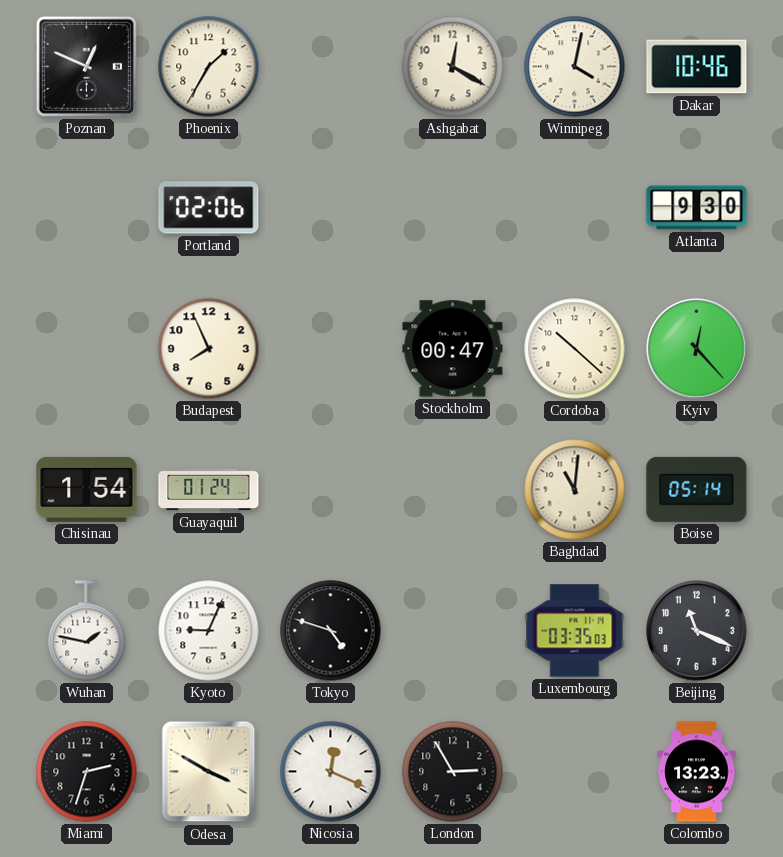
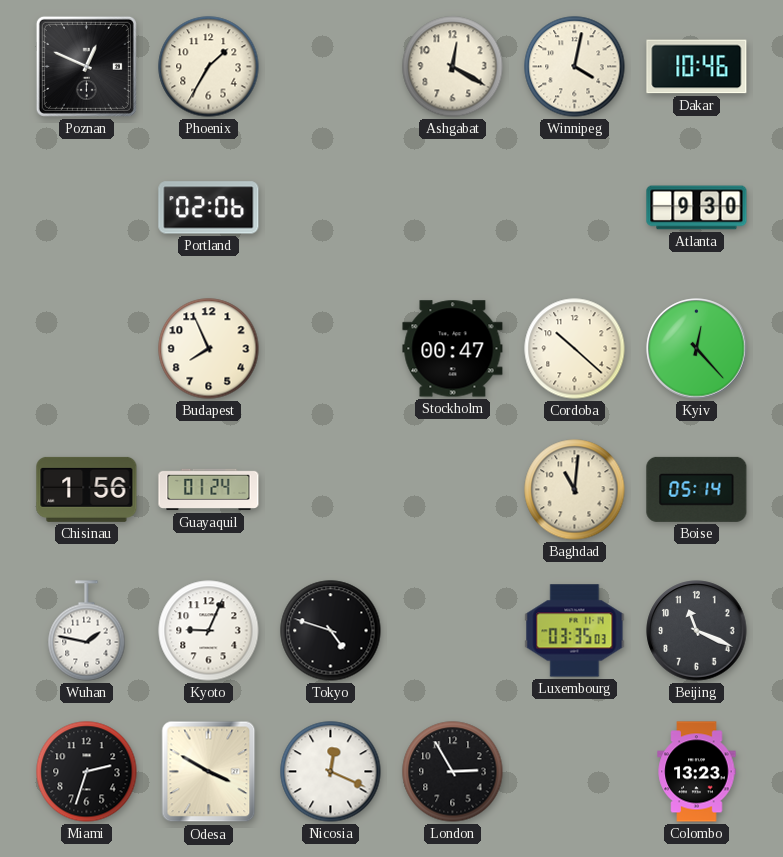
Chisinau: 1:54 -> 1:56 (87, 489)
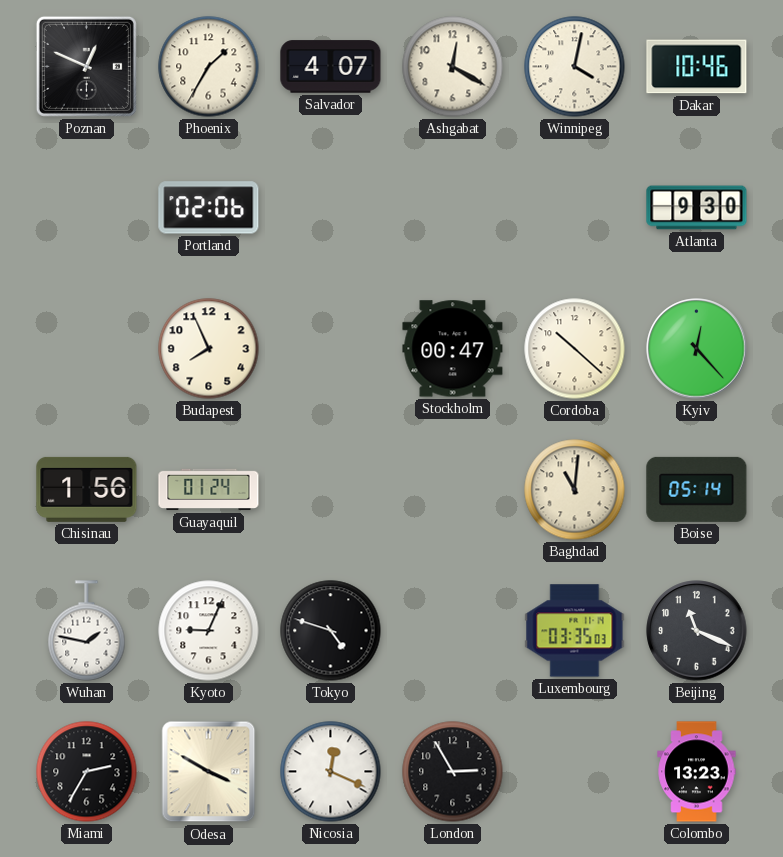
Salvador: none -> 4:07 (331, 67)
Miami: 2:33 -> 2:35 (87, 772)
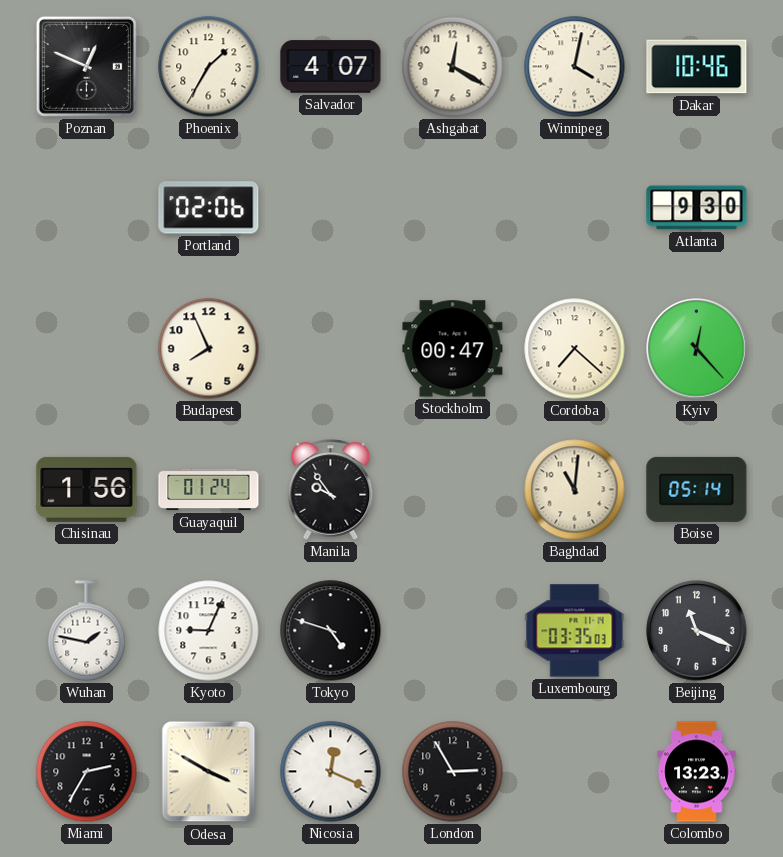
Cordoba: 10:22 -> 7:22 (575, 349)
Manila: none -> 9:54 (331, 490)
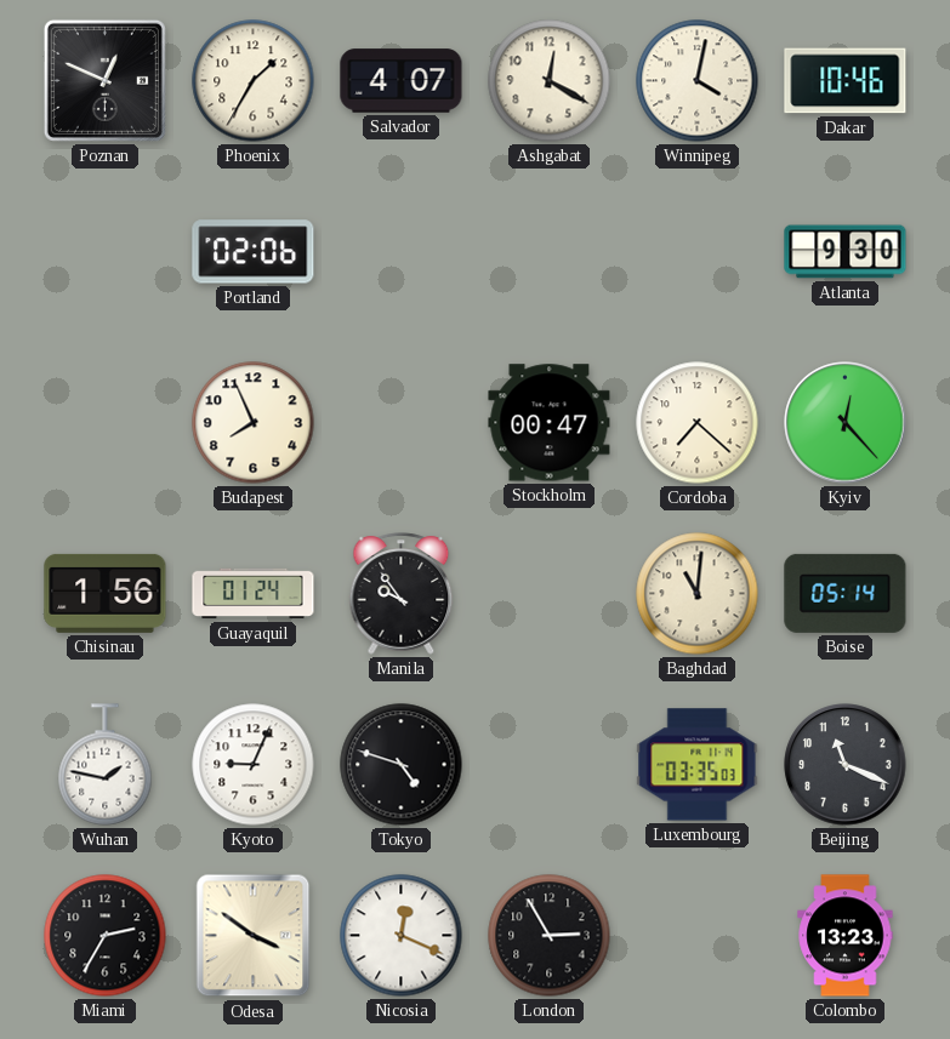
Odesa: 3:50 -> 3:51 (254, 936)
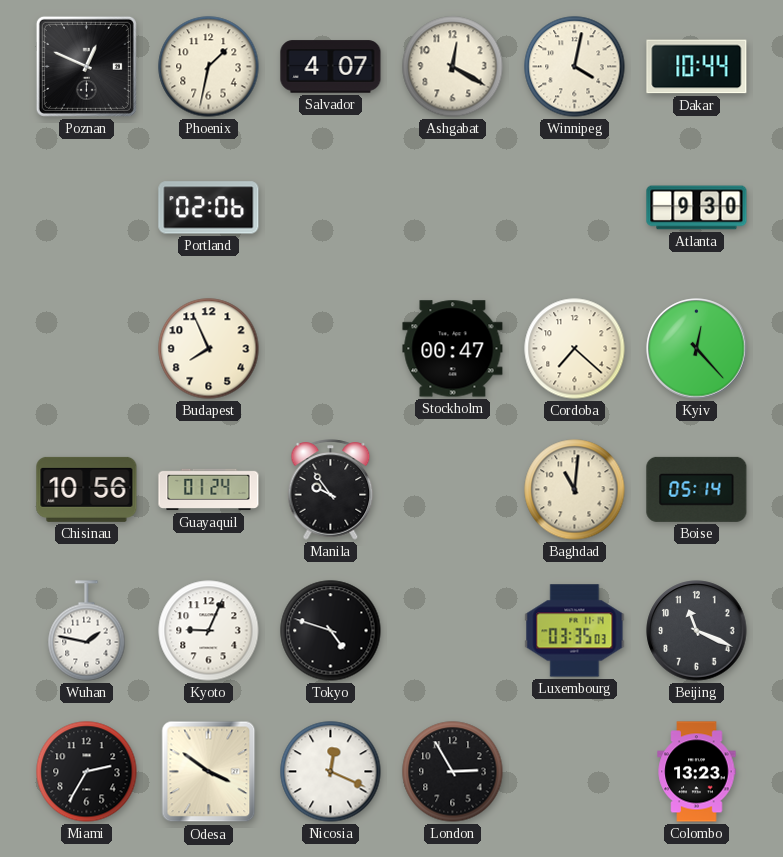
Phoenix: 1:35 -> 1:32 (209, 67)
Dakar: 10:46 -> 10:44 (697, 67)
Chisinau: 1:56 -> 10:56 (87, 489)
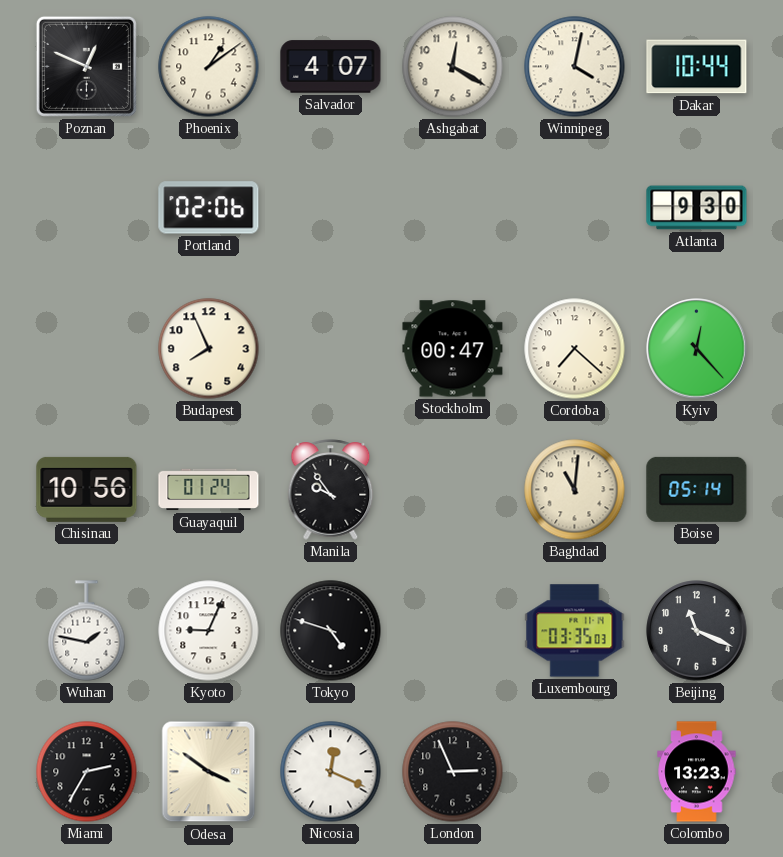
Phoenix: 1:32 -> 1:09 (209, 67)
London: 2:55 -> 2:56 (453, 772)
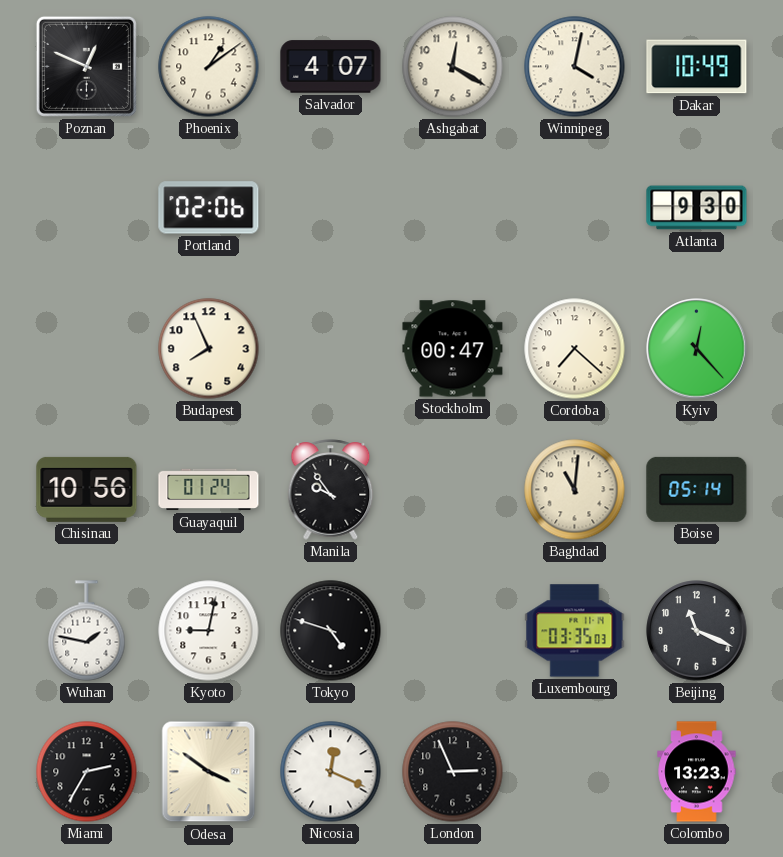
Dakar: 10:44 -> 10:49 (697, 67)
Kyoto: 9:04 -> 9:02 (209, 631)
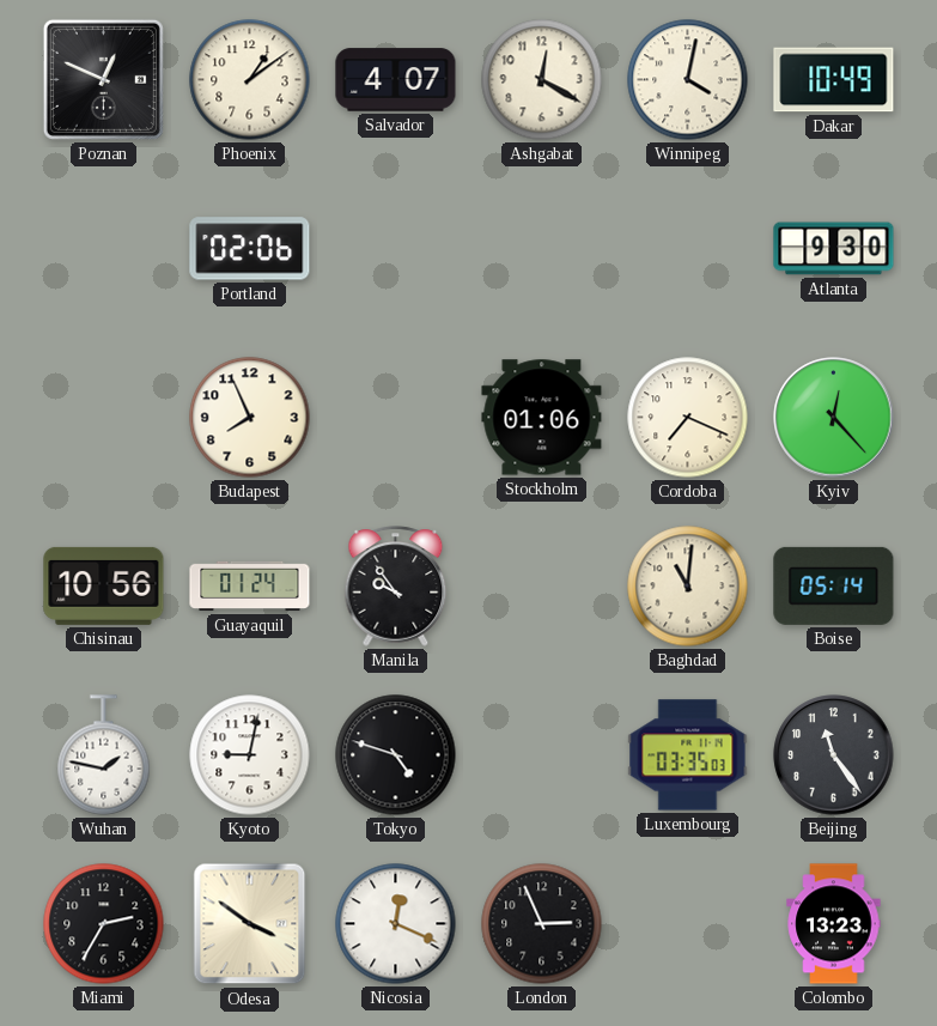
Stockholm: 00:47 -> 01:06 (542, 418)
Cordoba: 7:22 -> 7:19 (688, 418)
Beijing: 11:19 -> 11:24 (834, 755)
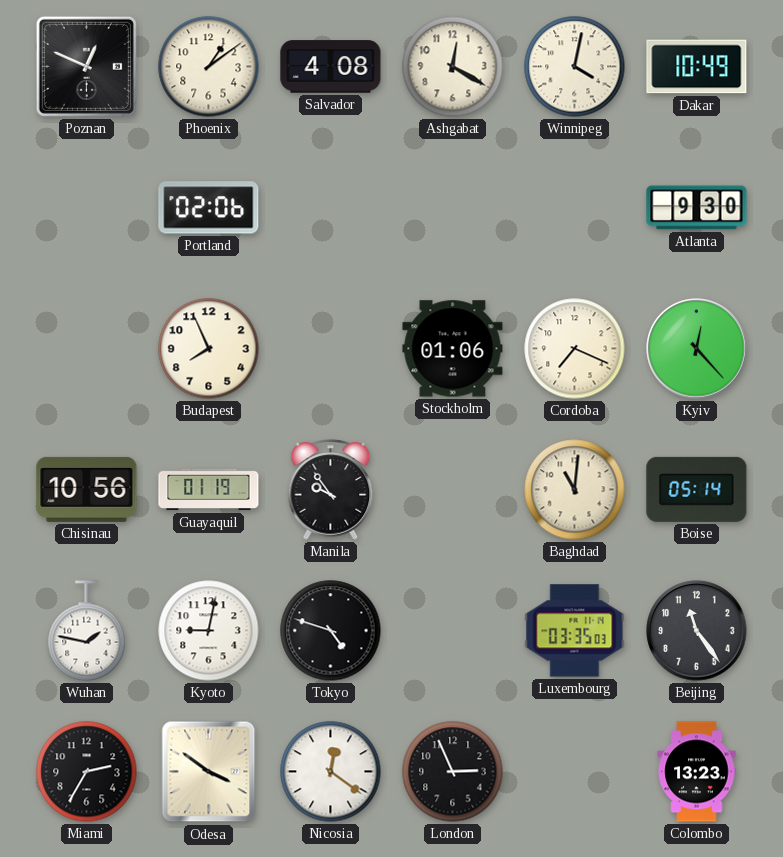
Salvador: 4:07 -> 4:08 (331, 67)
Guayaquil: 01:24 -> 01:19 (209, 490)
Nicosia: 12:19 -> 12:21 (331, 772)
